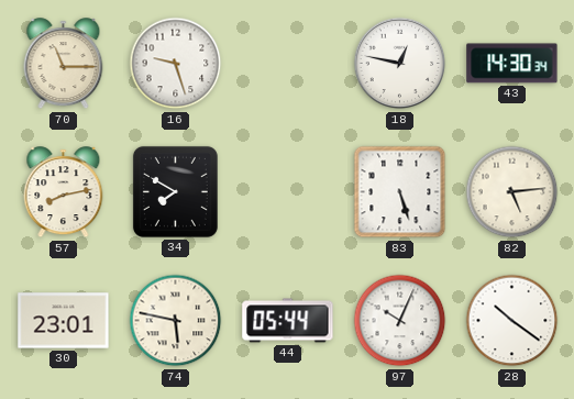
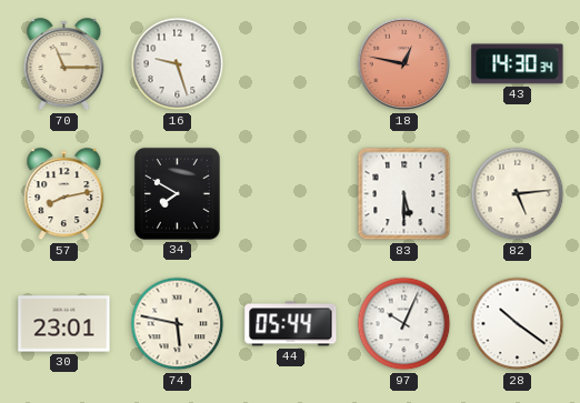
18 dial: white -> salmon (404, 64)
83: 5:27 -> 5:30 (404, 194)
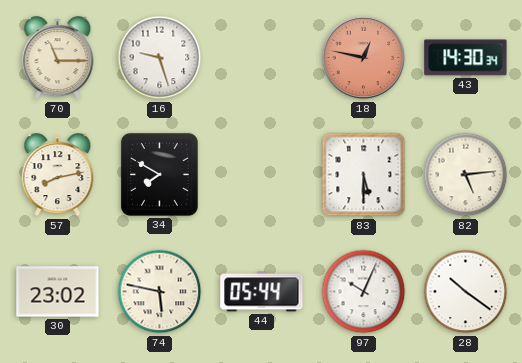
30: 23:01 -> 23:02 (58, 292)
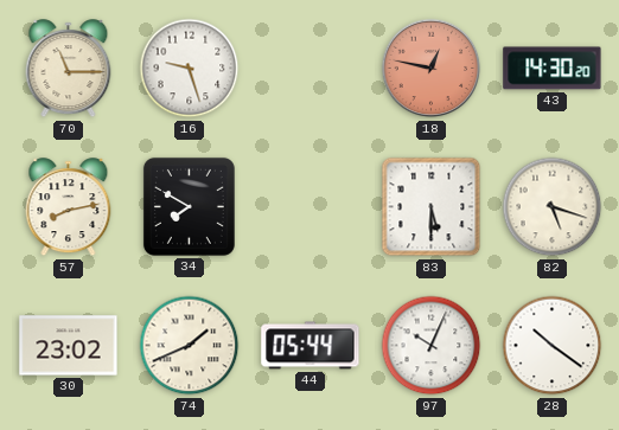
43: 14:30:34 -> 14:30:20 (553, 69)
82: 5:14 -> 5:18 (553, 207)
74: 5:47 -> 1:41 (190, 346)
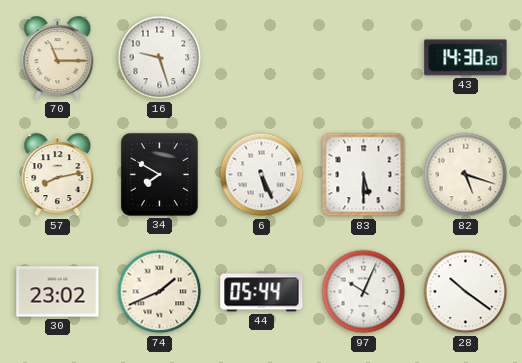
18: 12:47 -> none (432, 69)
6: none -> 5:26 (262, 175)
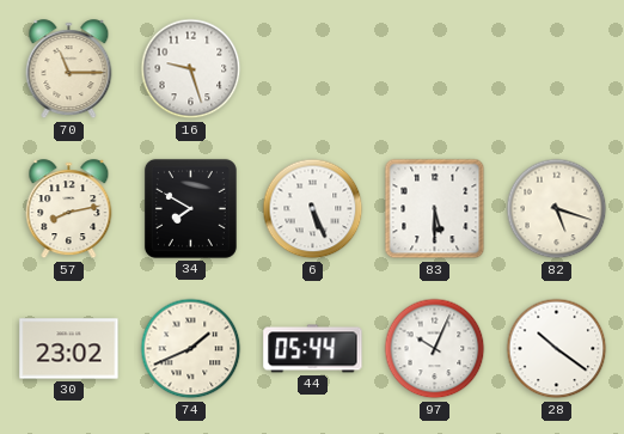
43: 14:30 -> none (466, 58)
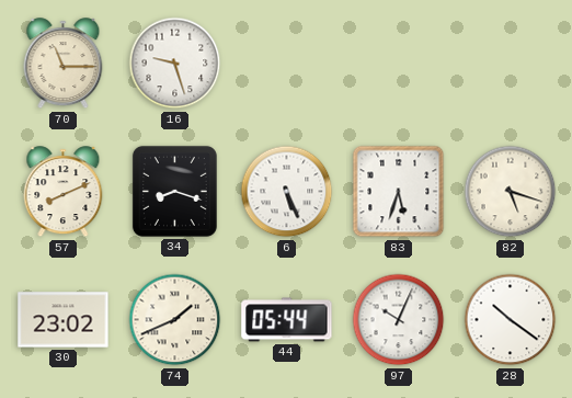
57: 8:13 -> 8:11 (64, 192)
34: 7:50 -> 8:18 (174, 191)
83: 5:30 -> 5:33 (399, 192)
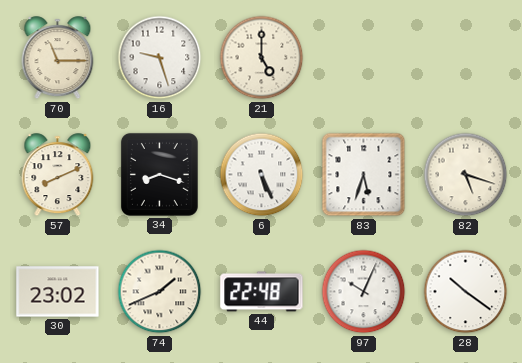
21: none -> 5:00 (262, 58)
44: 05:44 -> 22:48 (262, 292)
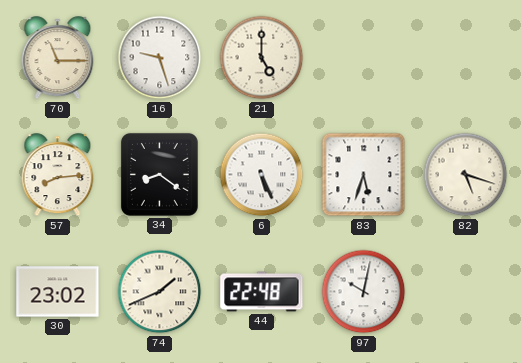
57: 8:11 -> 8:14 (58, 175)
34: 8:18 -> 8:21 (159, 174)
97: 10:04 -> 10:02 (364, 292)
28: 10:21 -> none (466, 292)
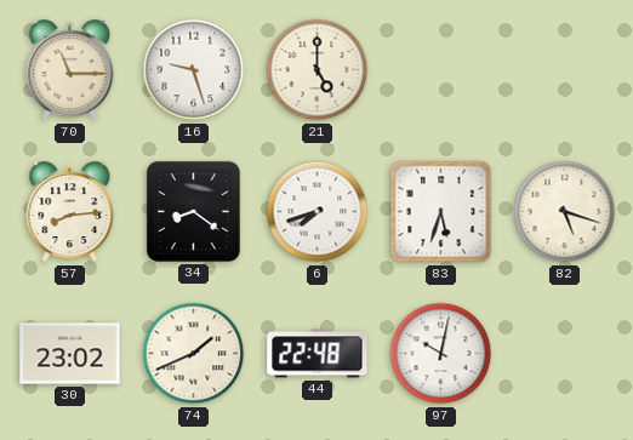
6: 5:26 -> 7:42 (318, 212)
